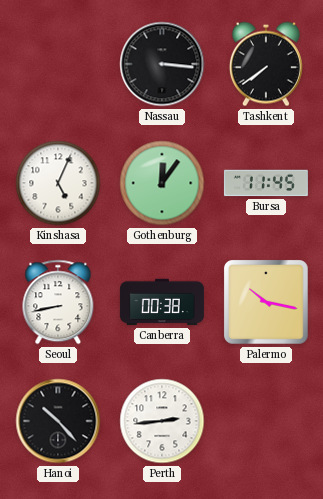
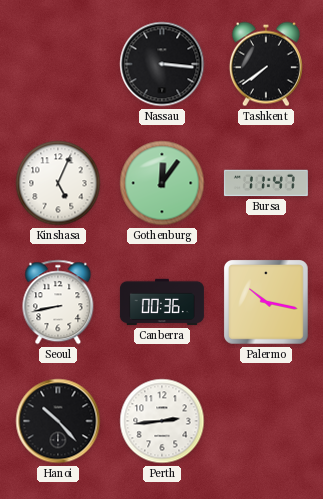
Bursa: 11:45 -> 11:47 (266, 183)
Canberra: 00:38 -> 00:36 (162, 302)
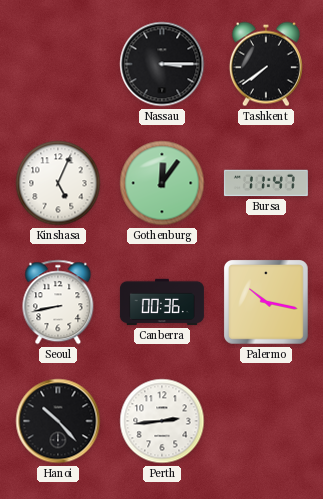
Nassau: 3:16 -> 3:15 (162, 64)
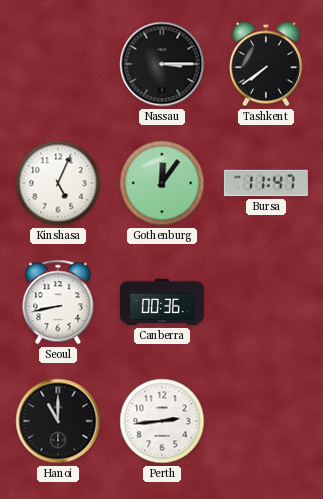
Palermo: 10:17 -> none (267, 303)
Hanoi: 10:23 -> 11:00 (58, 421)
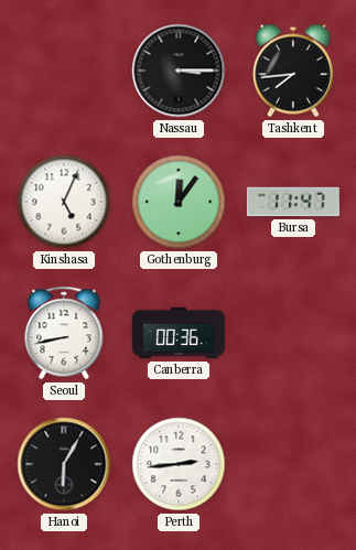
Tashkent: 7:39 -> 7:44 (293, 71)
Hanoi: 11:00 -> 6:05 (64, 464)
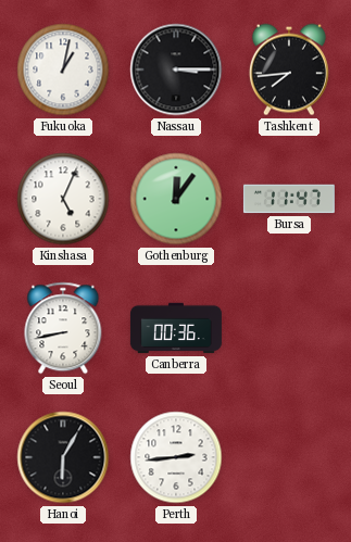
Fukuoka: none -> 1:02 (63, 70)
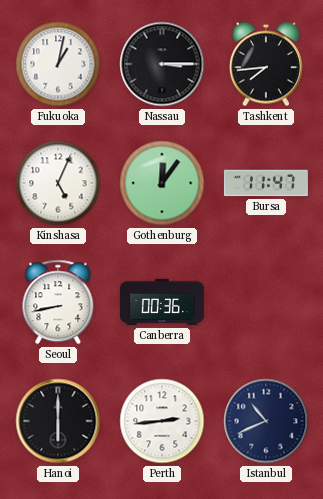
Hanoi: 6:05 -> 6:00 (58, 421)
Istanbul: none -> 10:41 (266, 421)
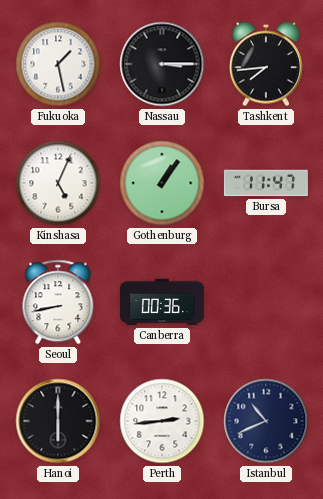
Fukuoka: 1:02 -> 1:28 (58, 64)
Gothenburg: 12:06 -> 1:06 (162, 183)
